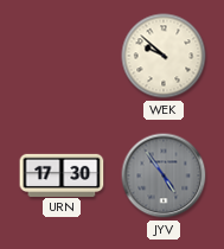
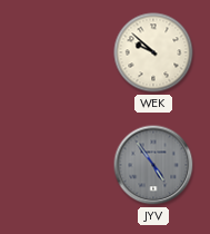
URN: 17:30 -> none (62, 174)
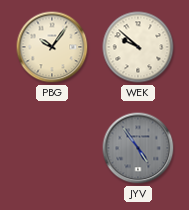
PBG: none -> 10:06 (52, 47)
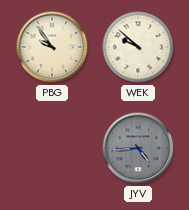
PBG: 10:06 -> 9:54 (52, 47)
JYV: 4:54 -> 4:44 (138, 148)
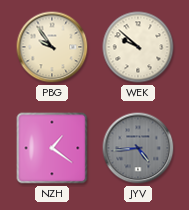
NZH: none -> 1:21 (52, 148)
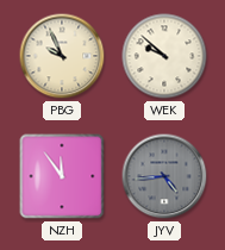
PBG: 9:54 -> 9:56 (62, 56)
NZH: 1:21 -> 11:54 (62, 176)
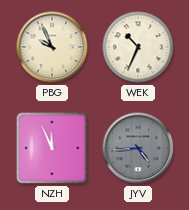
WEK: 9:52 -> 10:34 (138, 47)
NZH: 11:54 -> 11:56 (52, 148)
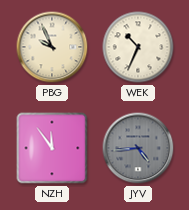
NZH: 11:56 -> 11:54 (52, 148)
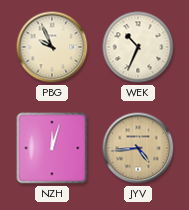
NZH: 11:54 -> 12:03 (52, 148)
JYV dial: grey -> champagne (138, 148)
